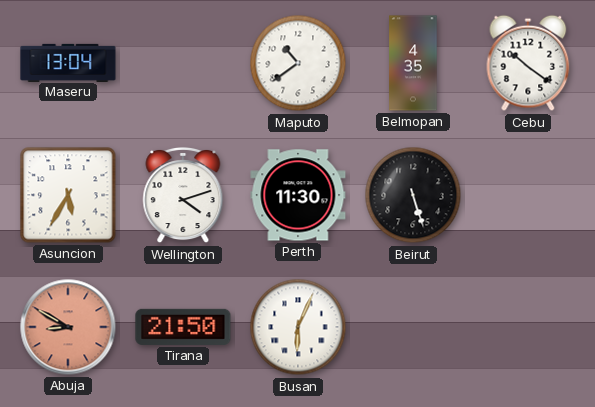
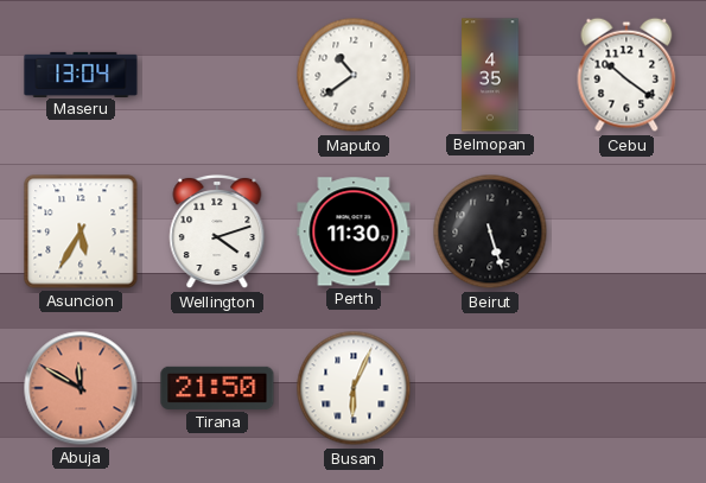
Abuja: 8:50 -> 11:50 (81, 388)
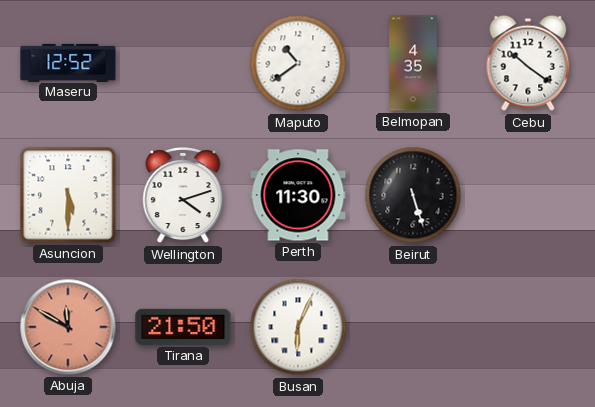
Maseru: 13:04 -> 12:52 (68, 62)
Asuncion: 5:35 -> 5:30 (68, 195)
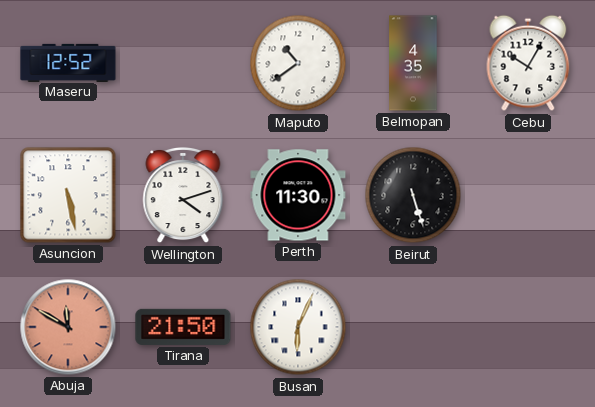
Cebu: 10:21 -> 10:05 (528, 63)
Asuncion: 5:30 -> 5:28 (68, 195)
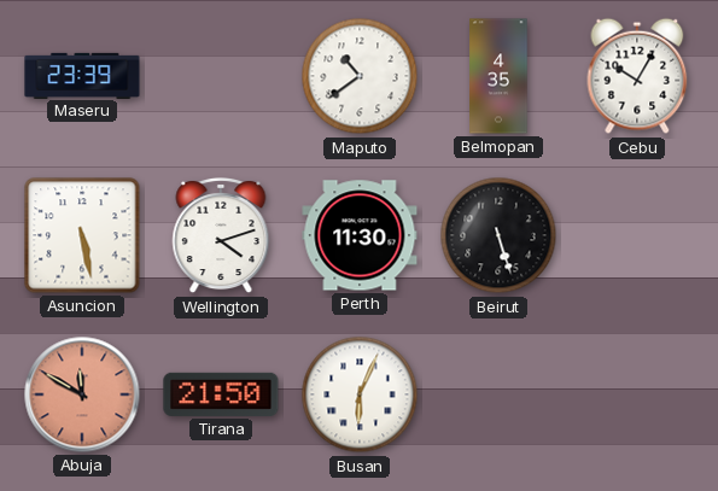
Maseru: 12:52 -> 23:39 (82, 75)
